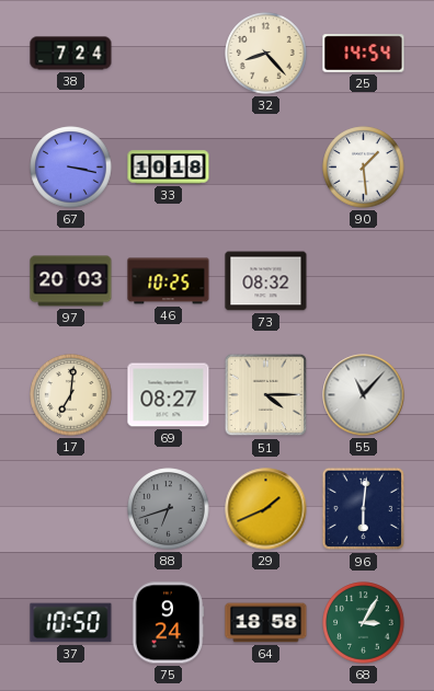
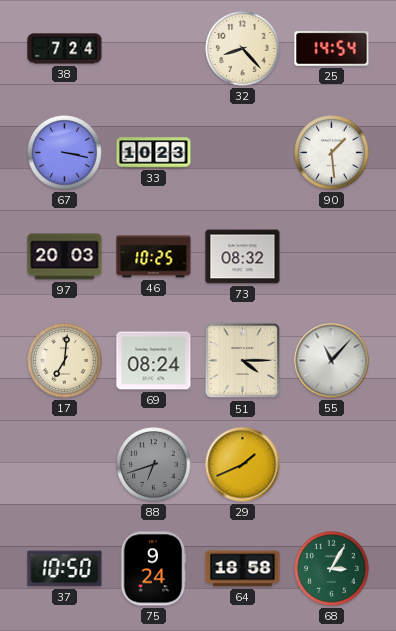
33: 10:18 -> 10:23 (154, 153)
69: 08:27 -> 08:24 (154, 361)
96: 6:01 -> none (364, 509)
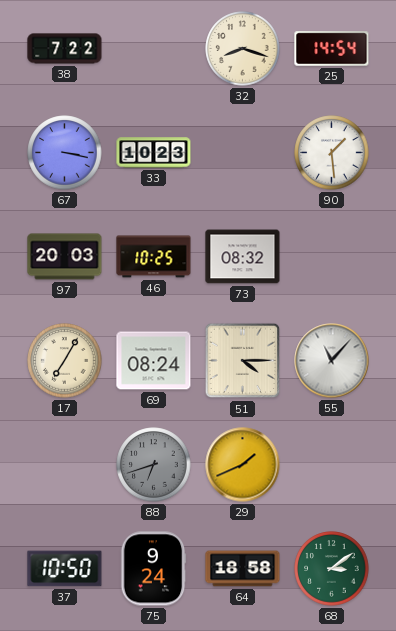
38: 7:24 -> 7:22 (65, 49)
32: 8:23 -> 8:18 (243, 49)
17: 7:01 -> 7:05 (65, 361)
68: 3:05 -> 3:09 (332, 569)
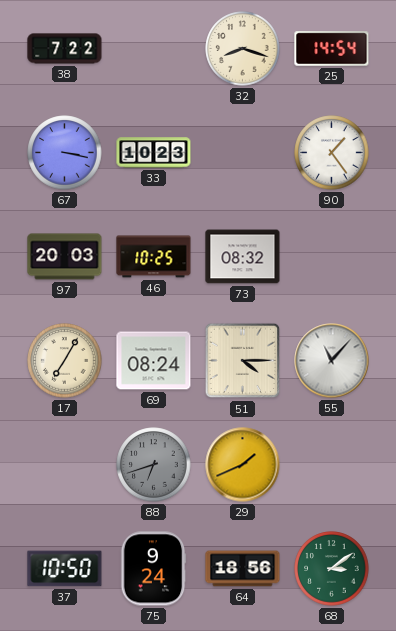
90: 1:29 -> 1:24 (332, 153)
64: 18:58 -> 18:56 (243, 569)
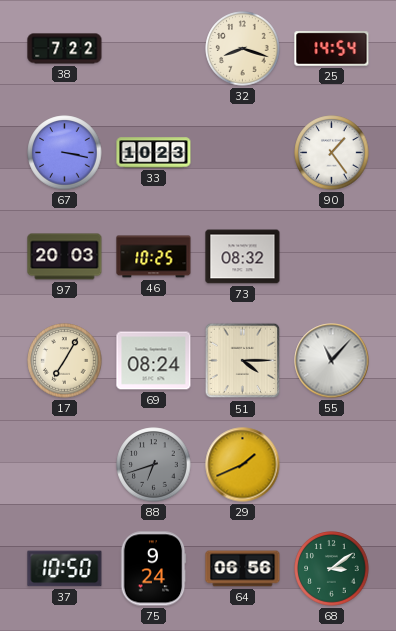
64: 18:56 -> 06:56 (243, 569)
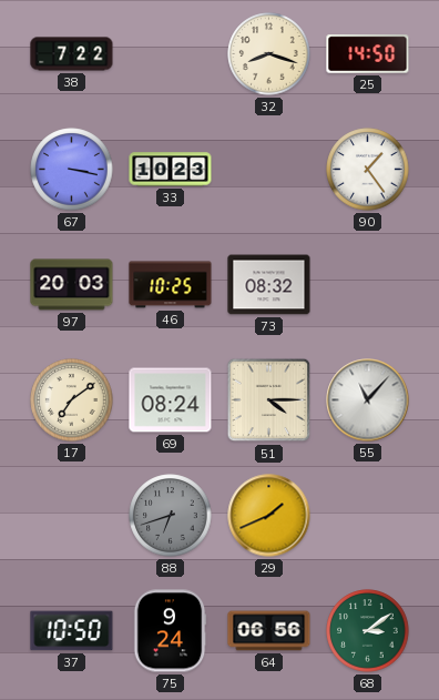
25: 14:54 -> 14:50 (368, 54)
17: 7:05 -> 7:09 (72, 400)
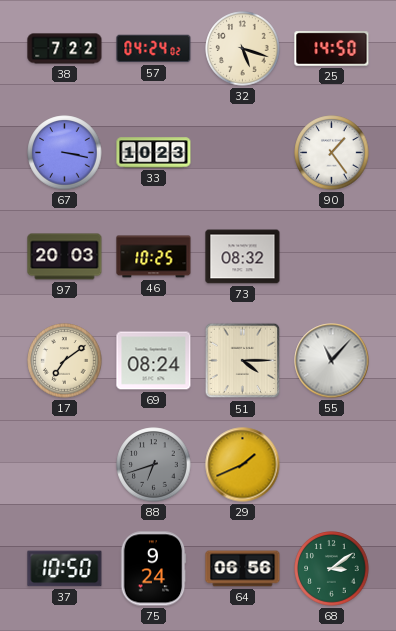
57: none -> 04:24 (154, 49)
32: 8:18 -> 5:18 (243, 49)
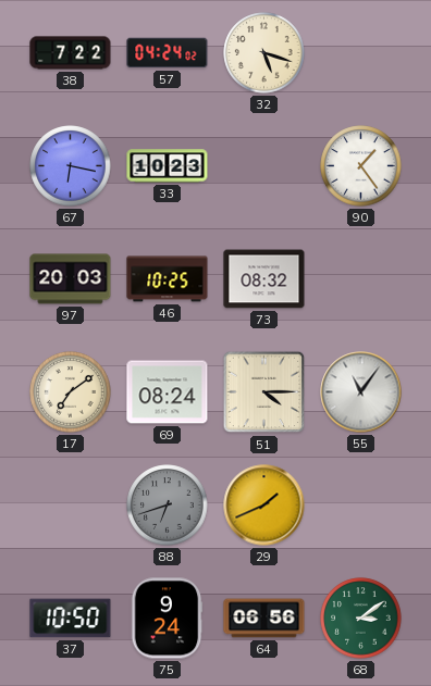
25: 14:50 -> none (332, 49)
67: 3:17 -> 6:17 (71, 166)
55: 11:07 -> 11:06 (361, 392)
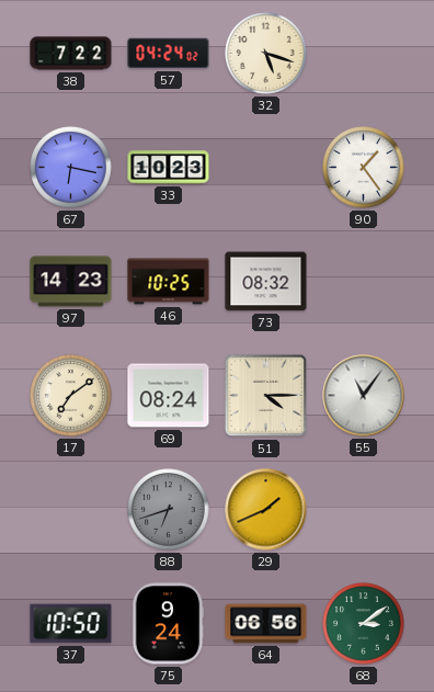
97: 20:03 -> 14:23 (71, 282)
